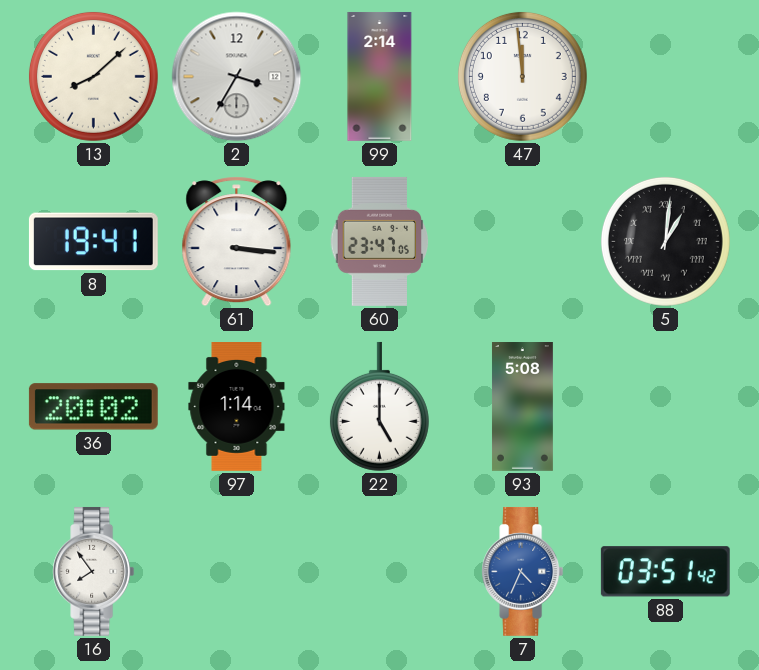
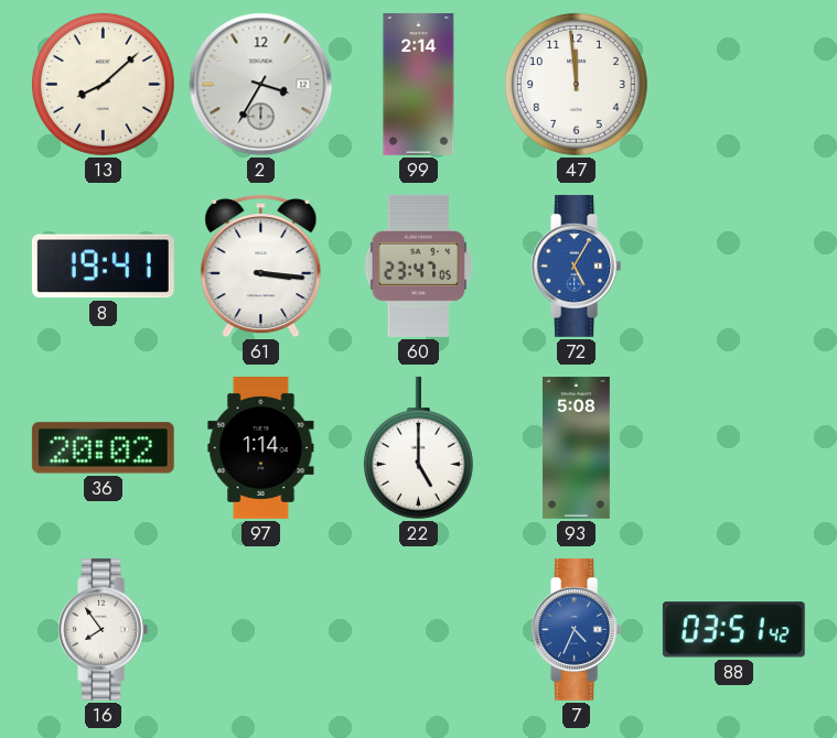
72: none -> 5:05 (577, 265)
5: 1:01 -> none (665, 241)
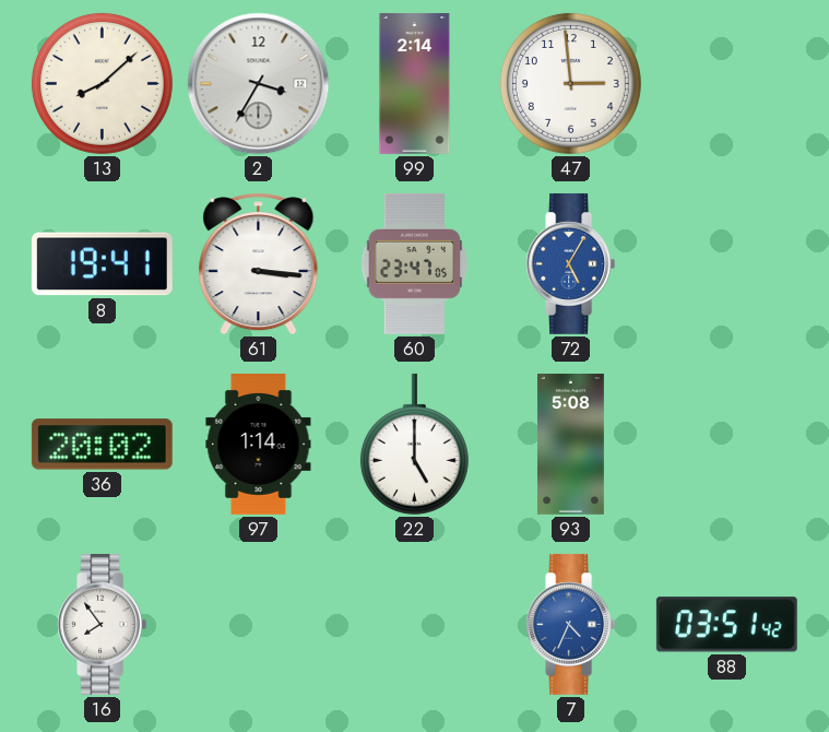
47: 11:59 -> 2:59 (570, 83)
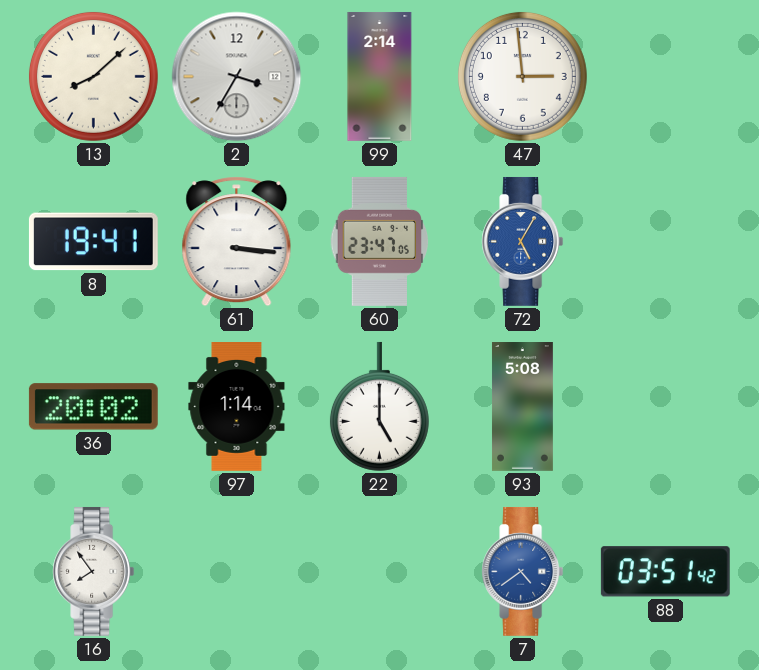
7: 4:34 -> 4:39 (523, 571)
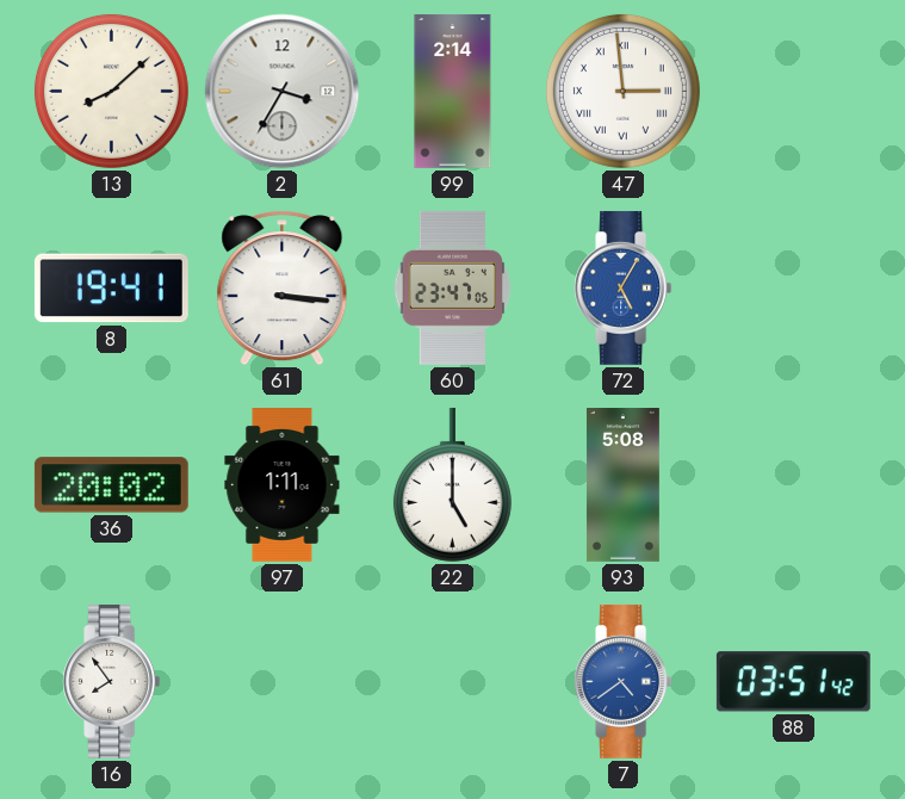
47 numerals: Arabic -> Roman (622, 91)
97: 1:14 -> 1:11 (283, 485)
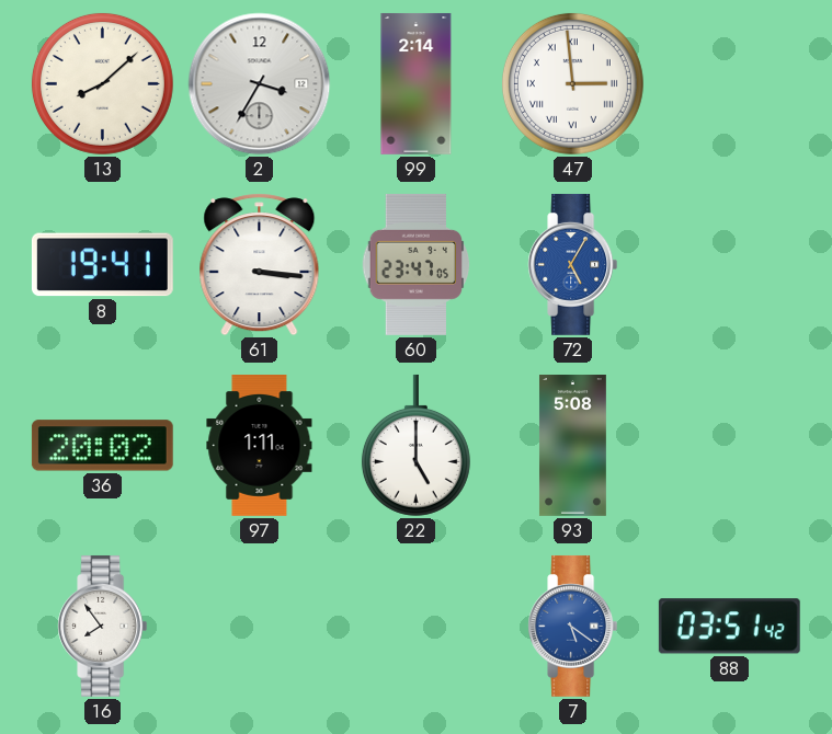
7: 4:39 -> 5:21 (573, 626)
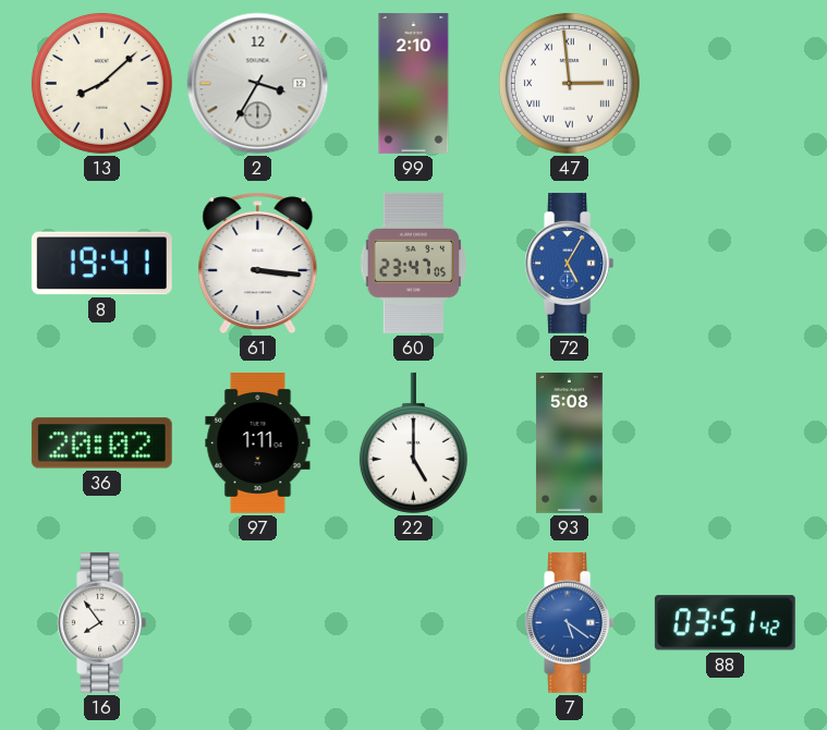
99: 2:14 -> 2:10 (414, 83)
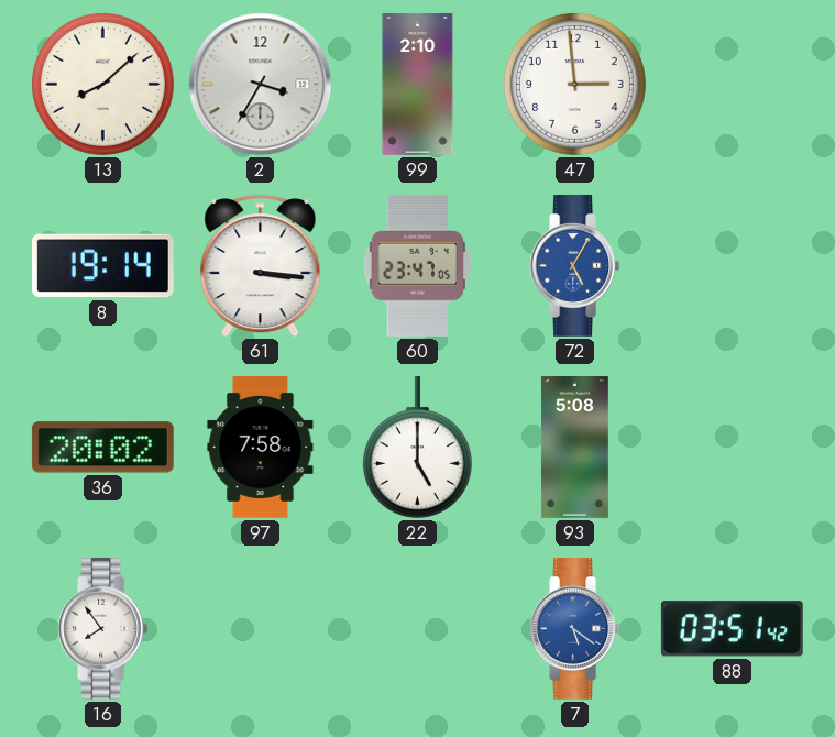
47 numerals: Roman -> Arabic (574, 84)
8: 19:41 -> 19:14 (102, 266)
97: 1:11 -> 7:58 (261, 448)
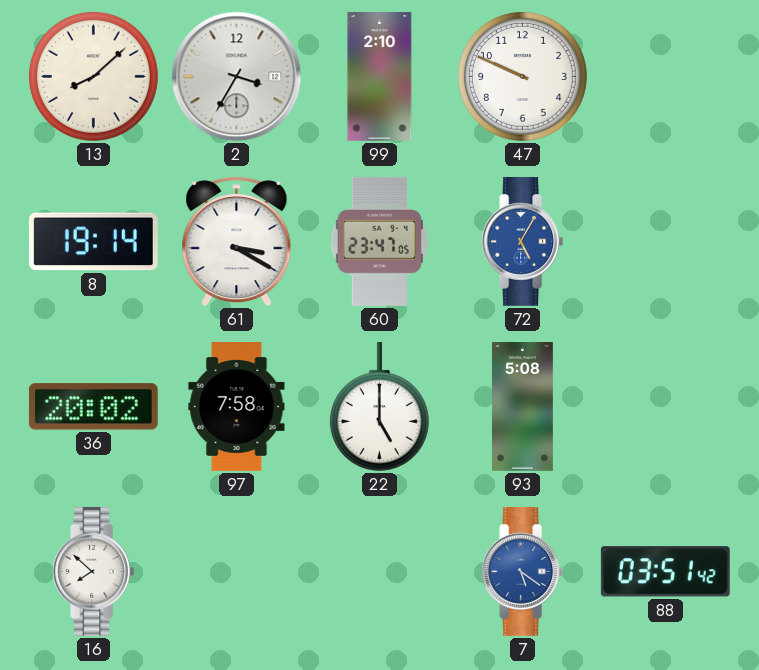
47: 2:59 -> 9:49 (522, 76)
61: 3:16 -> 3:20 (237, 242)
16: 7:54 -> 7:52 (94, 571)
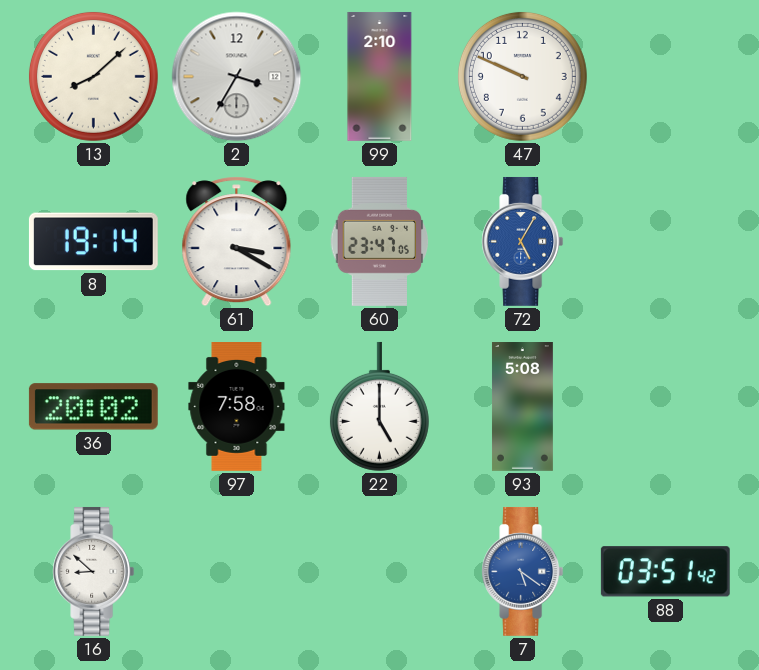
16: 7:52 -> 8:52 (94, 571)
